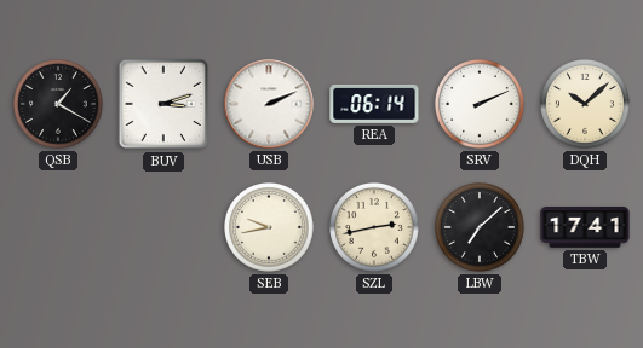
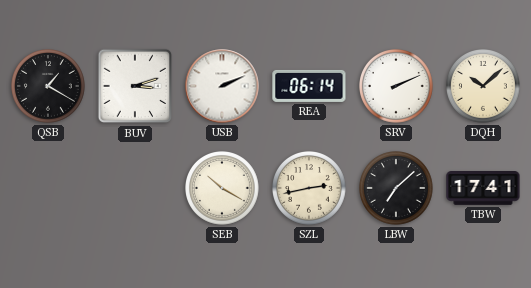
SEB: 9:43 -> 10:20 (223, 189)
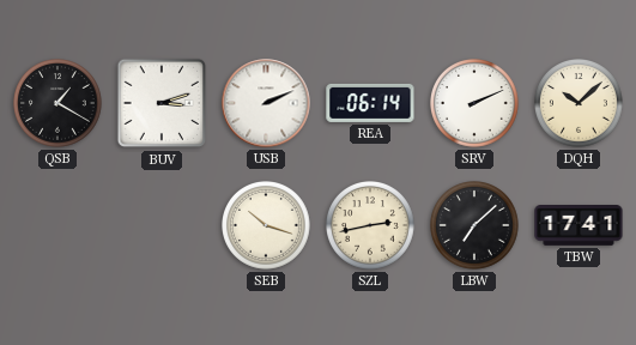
SEB: 10:20 -> 10:18 (267, 226)
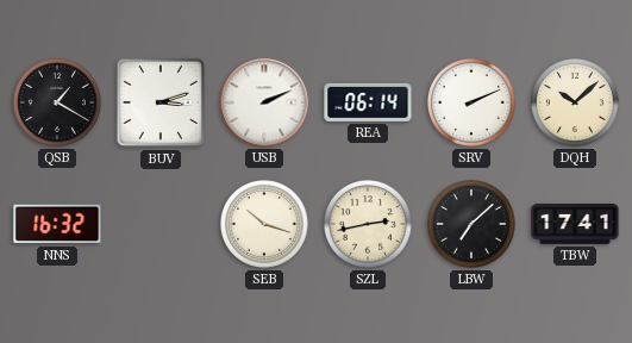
NNS: none -> 16:32 (57, 224)
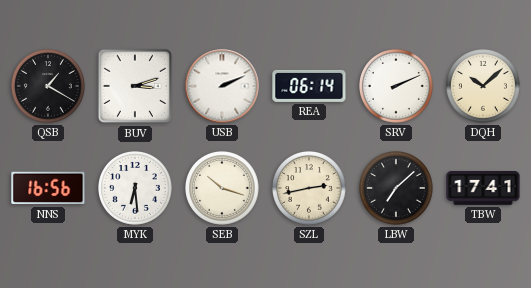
NNS: 16:32 -> 16:56 (48, 188)
MYK: none -> 6:29 (136, 189)
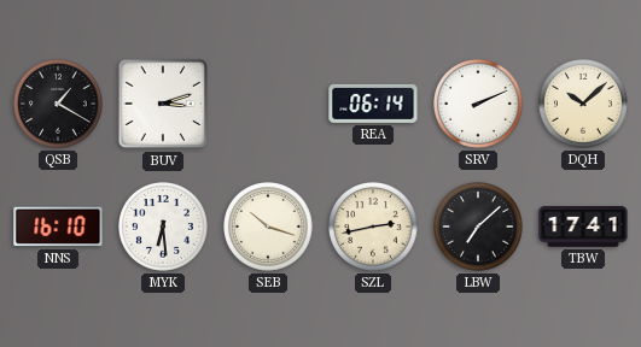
USB: 2:11 -> none (222, 86)
NNS: 16:56 -> 16:10 (58, 227)
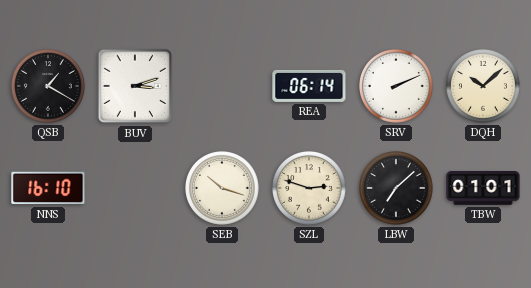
MYK: 6:29 -> none (164, 228)
SZL: 2:43 -> 2:48 (310, 189)
TBW: 17:41 -> 01:01 (483, 189)
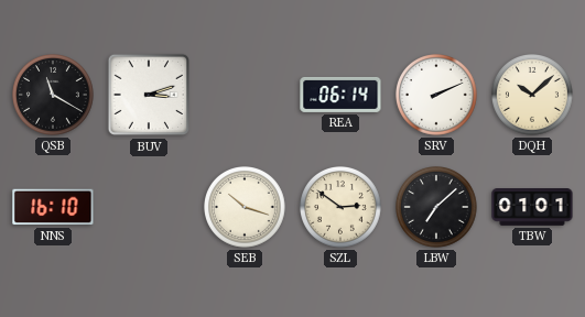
QSB: 1:20 -> 11:20 (54, 96)
SZL: 2:48 -> 2:51 (342, 208)
